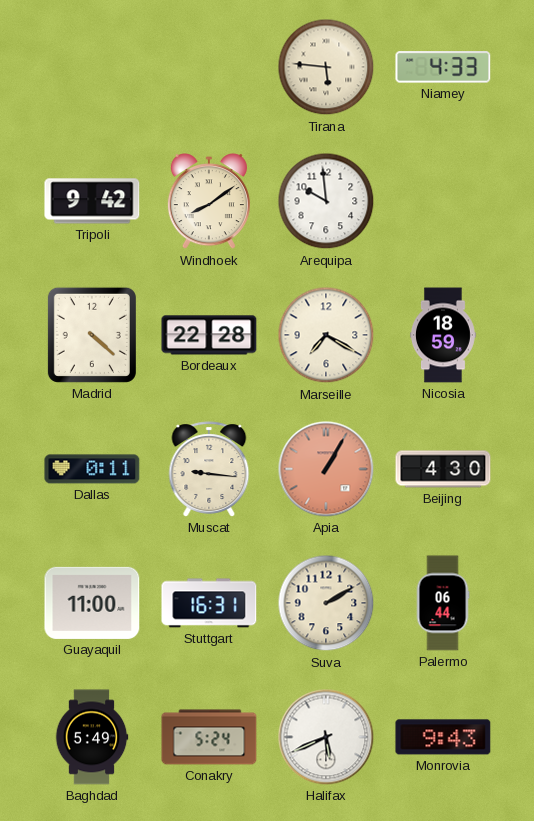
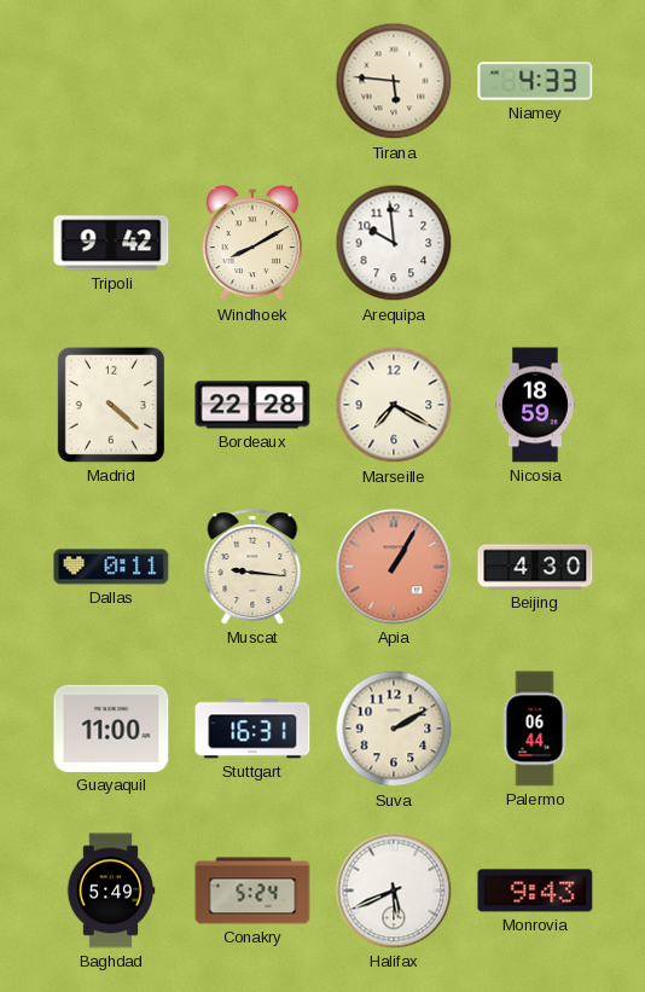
Windhoek: 8:09 -> 8:10 (252, 244)
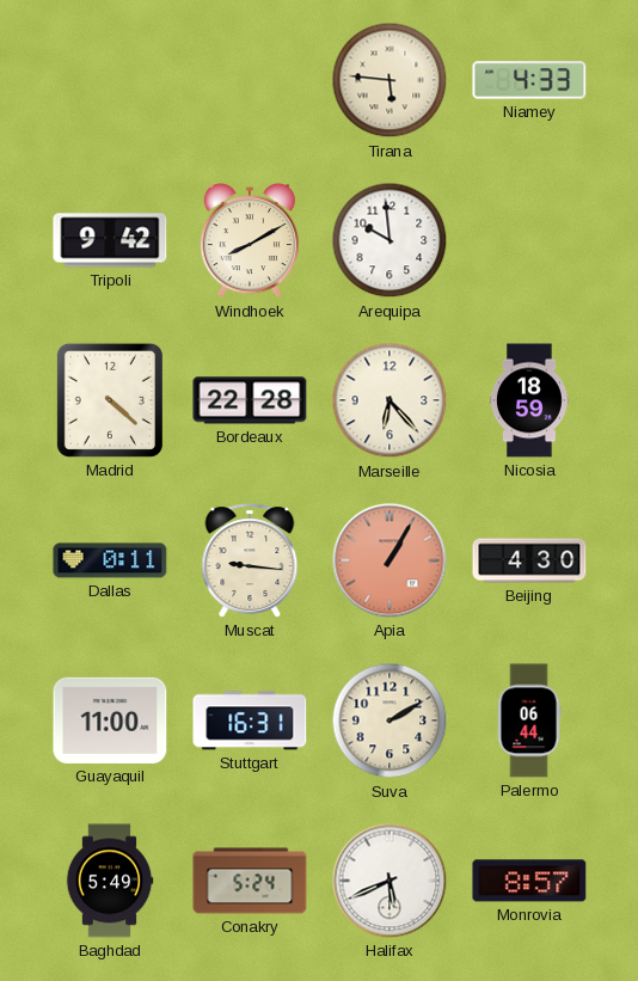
Marseille: 7:20 -> 6:23 (389, 400)
Monrovia: 9:43 -> 8:57 (529, 881)
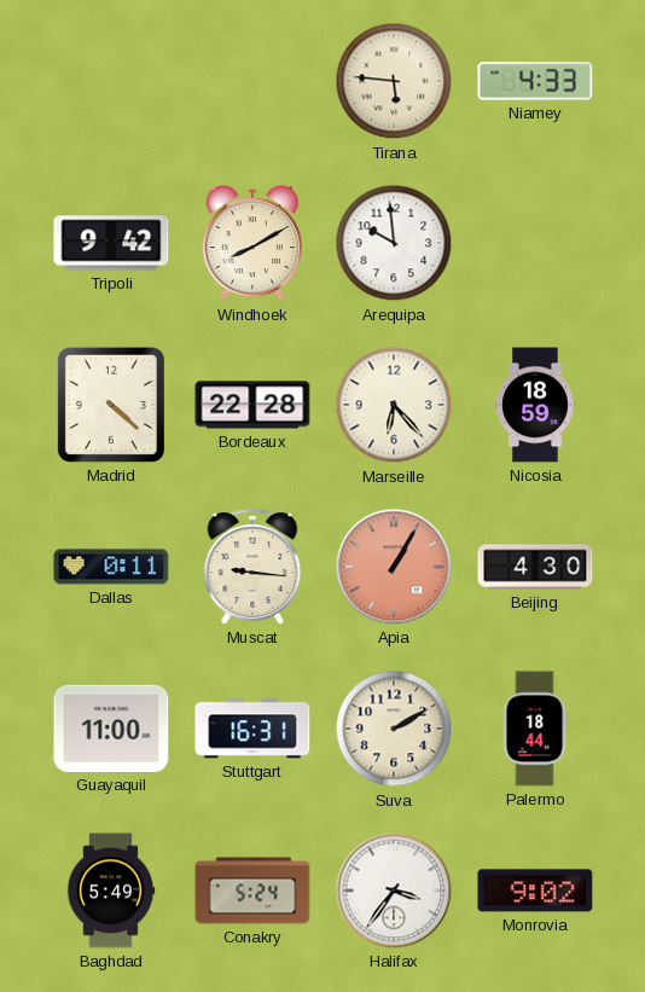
Palermo: 06:44 -> 18:44 (535, 729)
Halifax: 5:41 -> 3:36 (394, 891)
Monrovia: 8:57 -> 9:02 (535, 891)
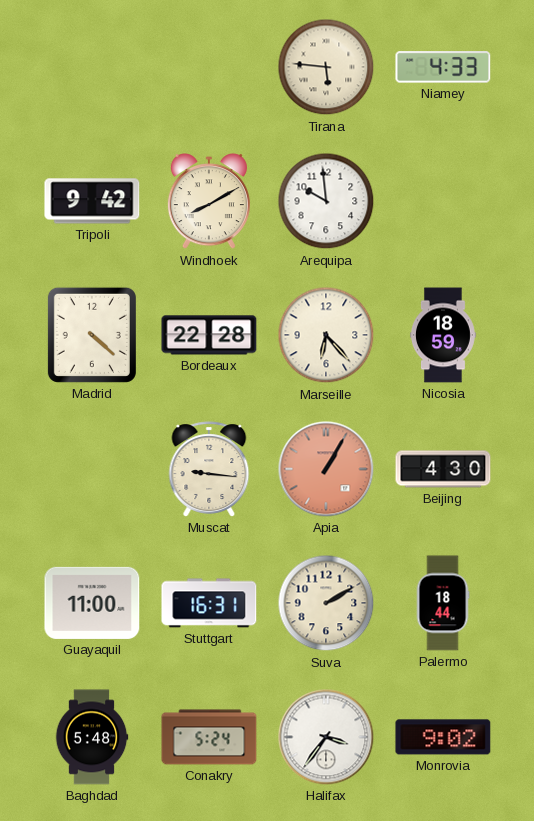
Dallas: 0:11 -> none (111, 567)
Baghdad: 5:49 -> 5:48 (92, 737)
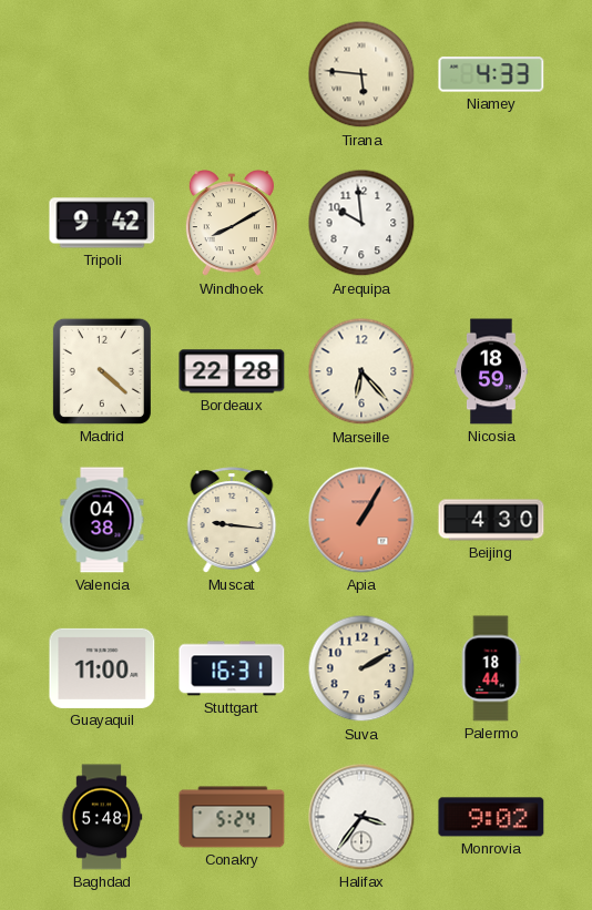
Valencia: none -> 04:38 (102, 520)
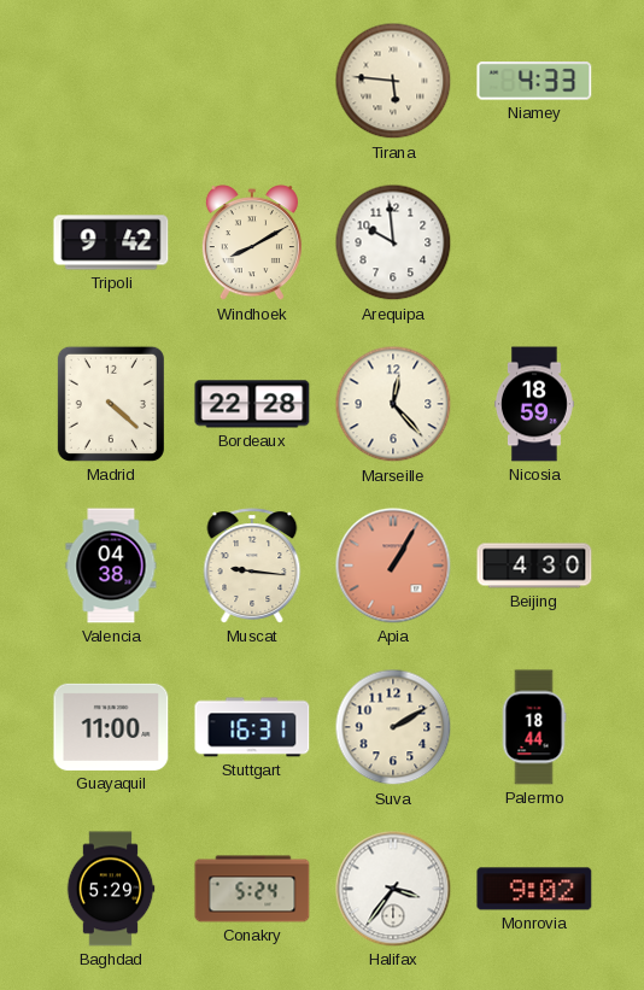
Marseille: 6:23 -> 12:23 (393, 404)
Baghdad: 5:48 -> 5:29 (111, 889)
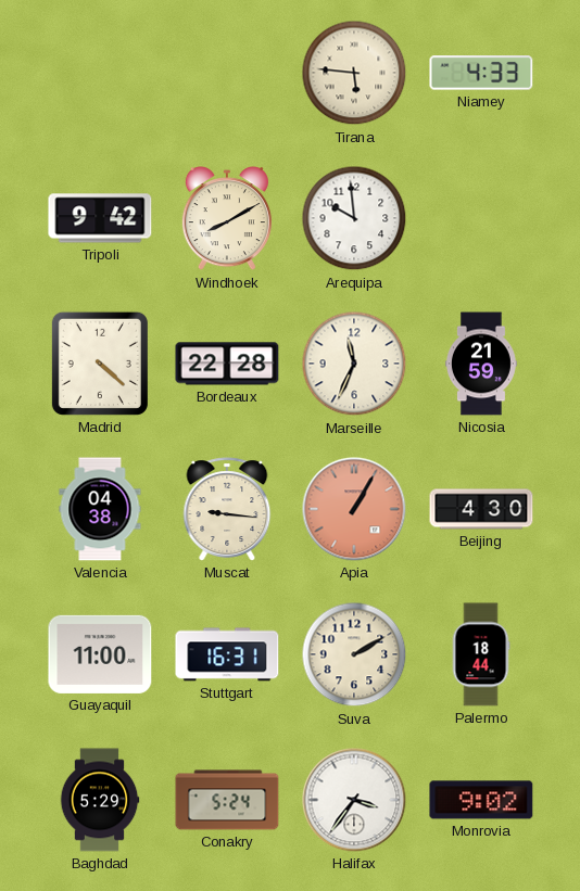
Marseille: 12:23 -> 11:34 (354, 364)
Nicosia: 18:59 -> 21:59 (482, 364)
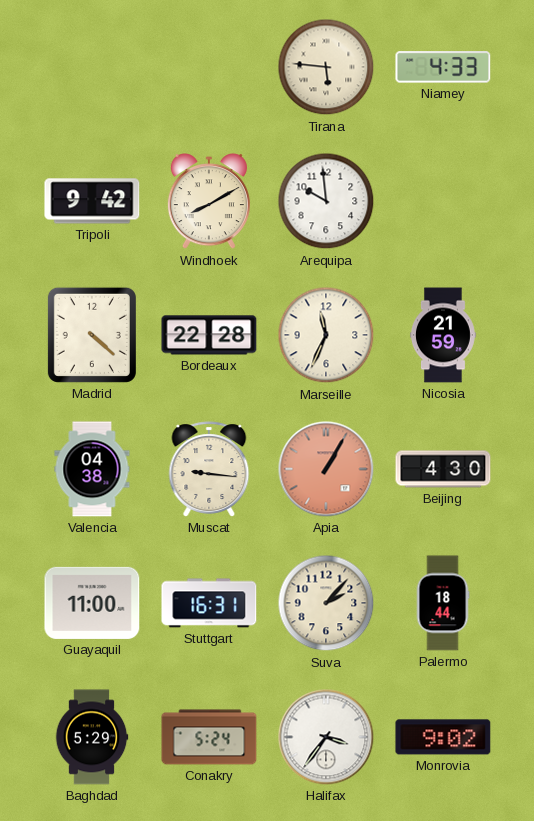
Suva: 2:10 -> 2:07 (326, 603)
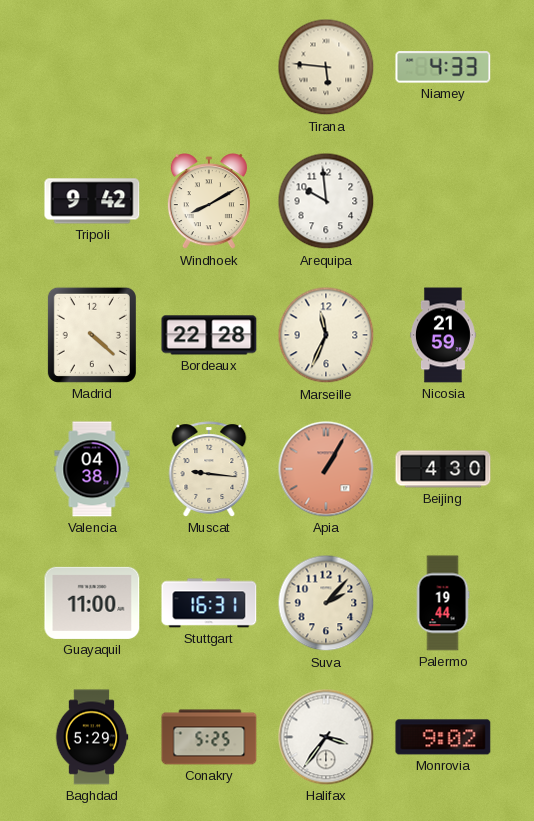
Palermo: 18:44 -> 19:44 (443, 603)
Conakry: 5:24 -> 5:25 (209, 737)
